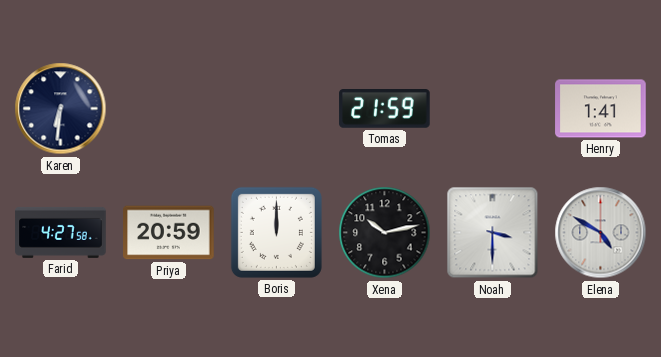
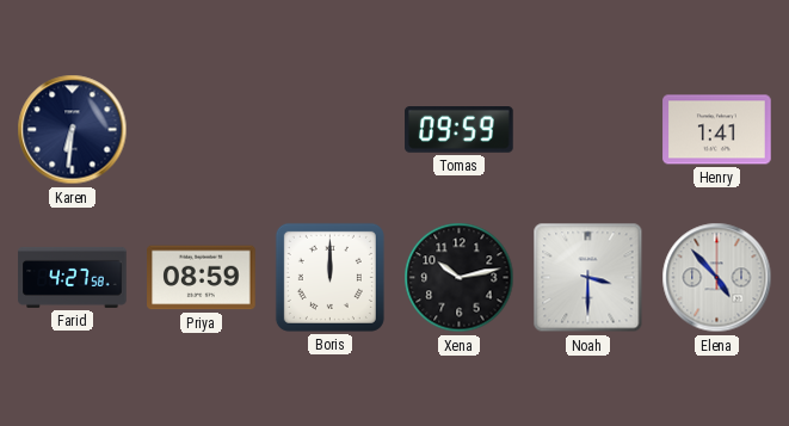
Tomas: 21:59 -> 09:59 (460, 130)
Priya: 20:59 -> 08:59 (202, 278)
Elena: 4:50 -> 4:53 (717, 278)
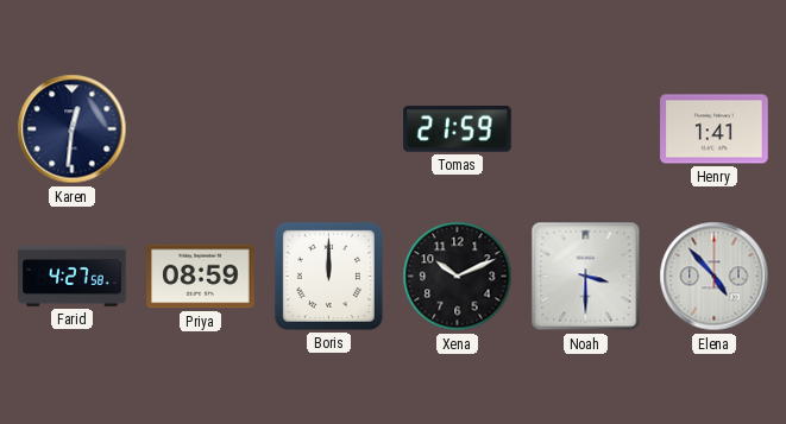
Karen: 6:31 -> 12:31 (73, 129)
Tomas: 09:59 -> 21:59 (458, 129)
Xena: 10:13 -> 10:11 (458, 277)
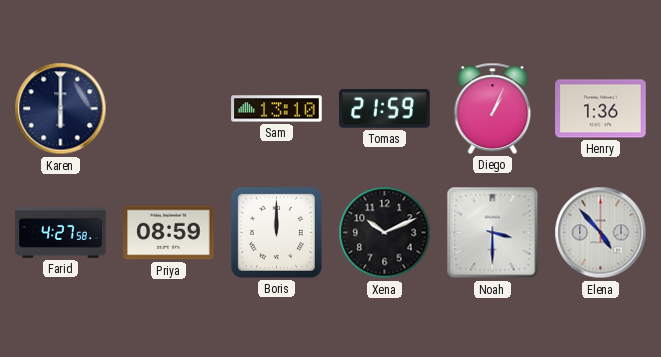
Karen: 12:31 -> 6:00 (61, 109)
Sam: none -> 13:10 (277, 109)
Diego: none -> 1:04 (493, 108)
Henry: 1:41 -> 1:36 (601, 109)
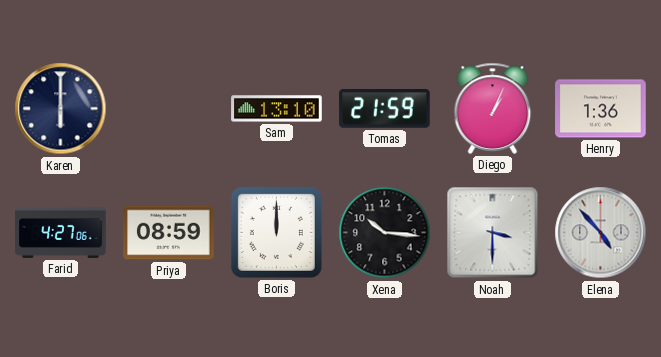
Farid: 4:27:58 -> 4:27:06 (61, 232)
Xena: 10:11 -> 10:16 (385, 233)
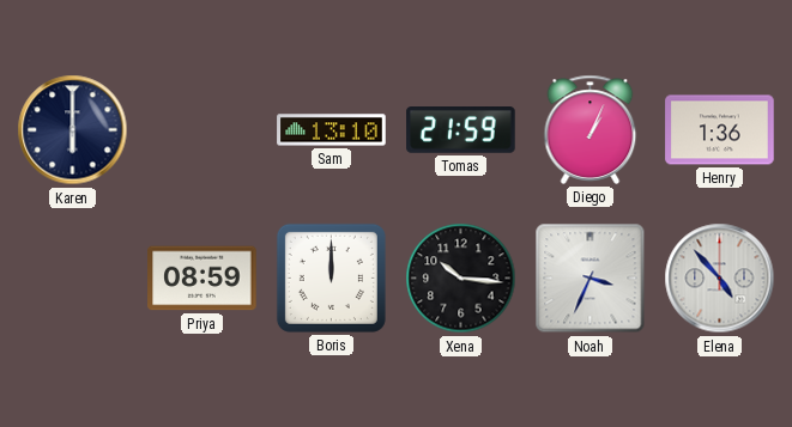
Farid: 4:27 -> none (61, 232)
Noah: 3:30 -> 3:34 (591, 279)
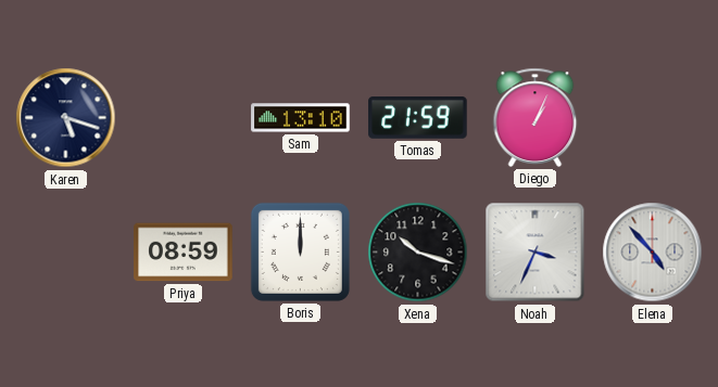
Karen: 6:00 -> 5:18 (66, 118)
Henry: 1:36 -> none (720, 130)
Xena: 10:16 -> 10:18 (418, 253)
